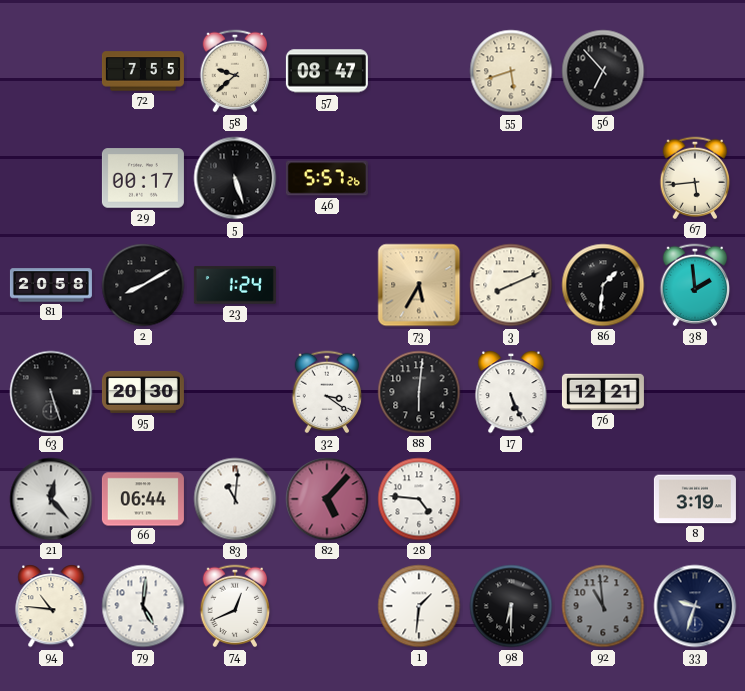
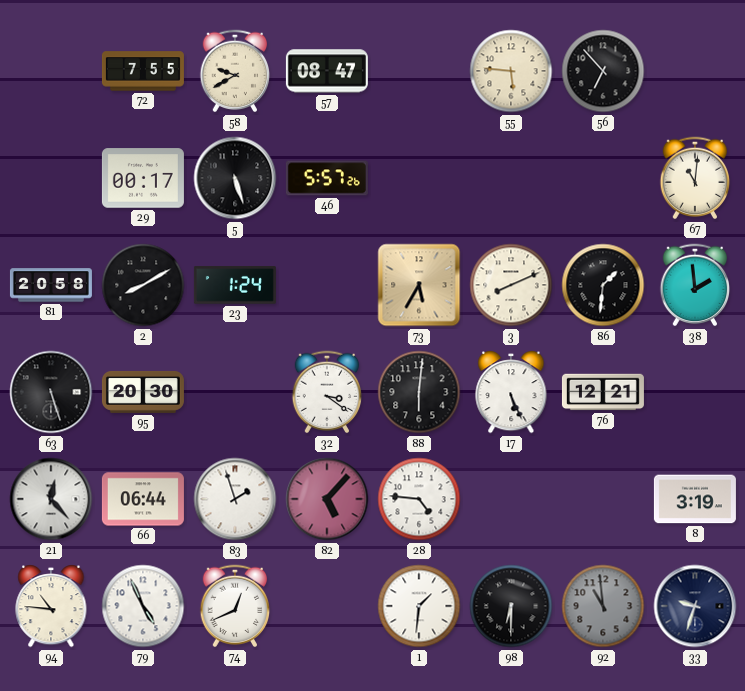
58: 9:38 -> 9:40 (235, 71)
55: 5:42 -> 5:46 (511, 71)
67: 5:44 -> 11:01 (695, 178)
83: 11:01 -> 1:57 (235, 499)
79: 5:01 -> 4:56 (143, 606)
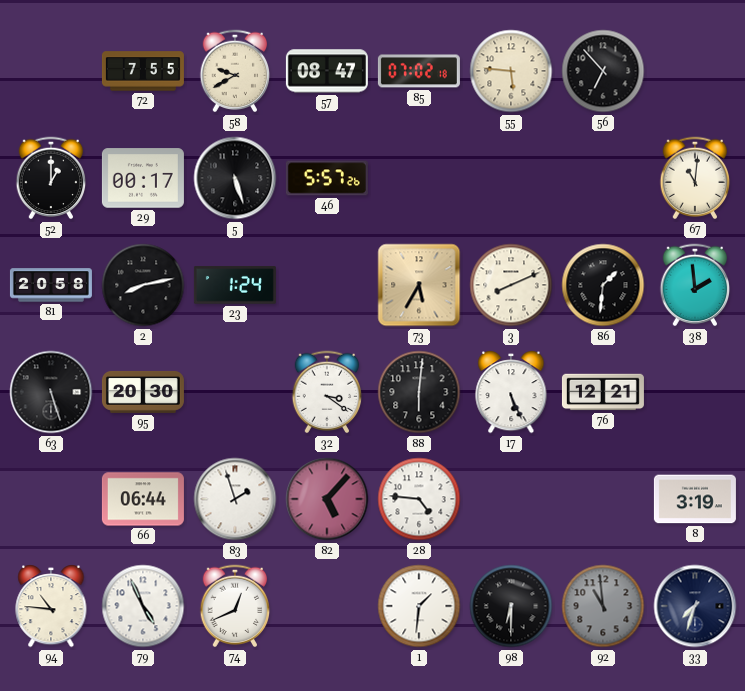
85: none -> 07:02 (419, 71)
52: none -> 1:00 (51, 178)
2: 8:10 -> 8:13 (143, 285)
21: 12:23 -> none (51, 499)
33: 9:33 -> 7:33 (695, 606)
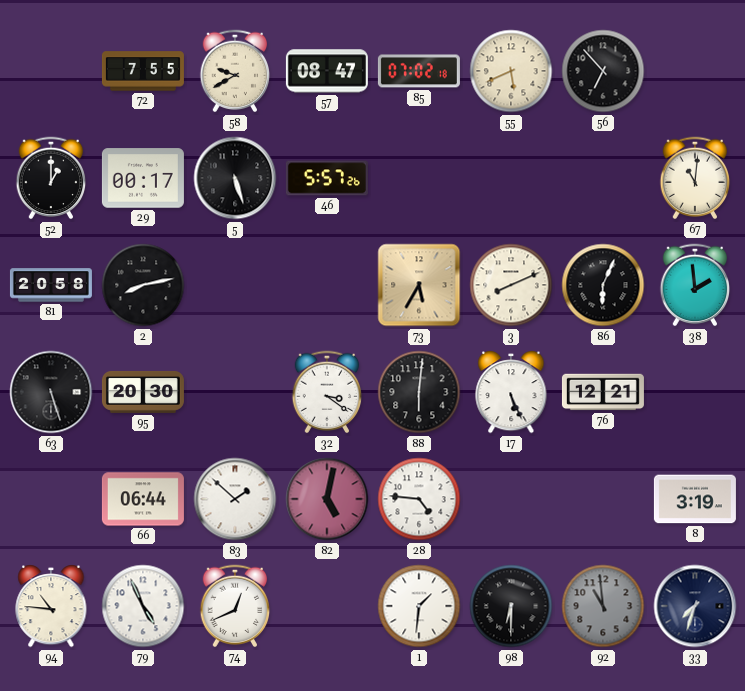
55: 5:46 -> 5:41 (511, 71)
23: 1:24 -> none (235, 285)
86: 1:31 -> 6:04 (603, 285)
83: 1:57 -> 1:52 (235, 499)
82: 5:07 -> 5:02 (327, 499)
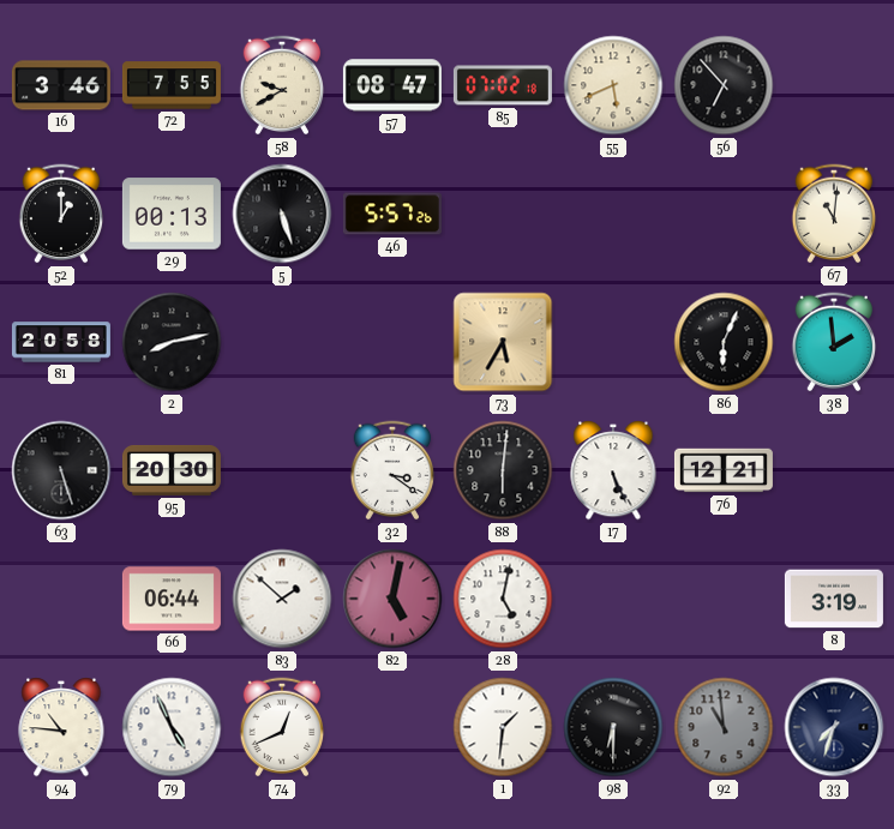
16: none -> 3:46 (61, 85)
29: 00:17 -> 00:13 (172, 214)
3: 8:11 -> none (511, 285)
28: 4:46 -> 5:02 (503, 599)
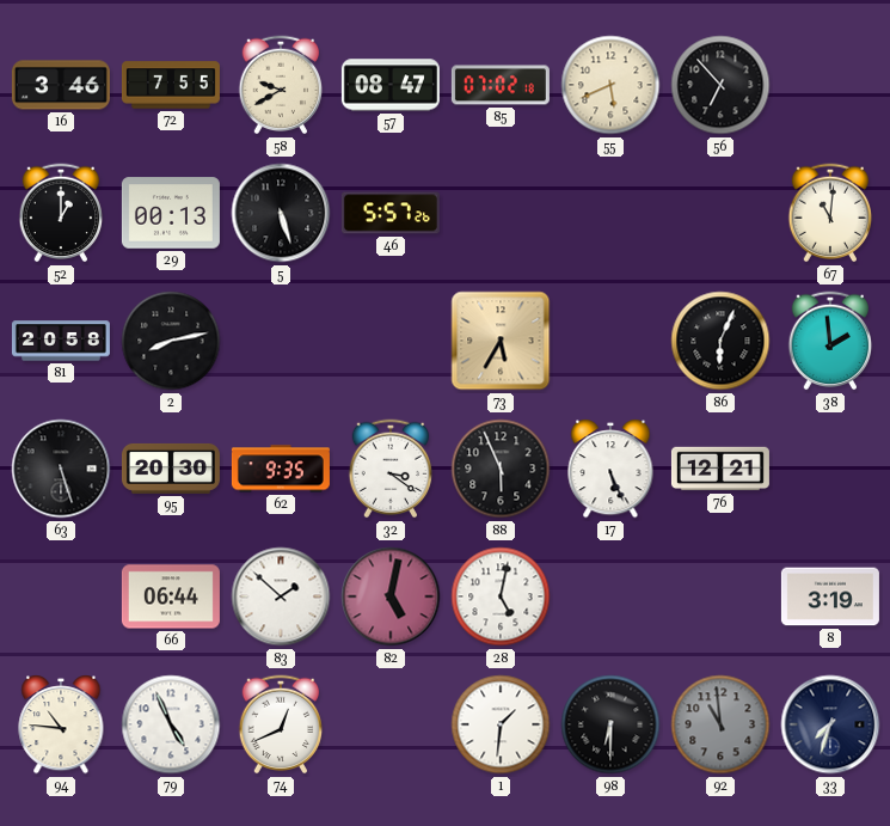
62: none -> 9:35 (281, 469)
88: 6:01 -> 5:56 (501, 469)
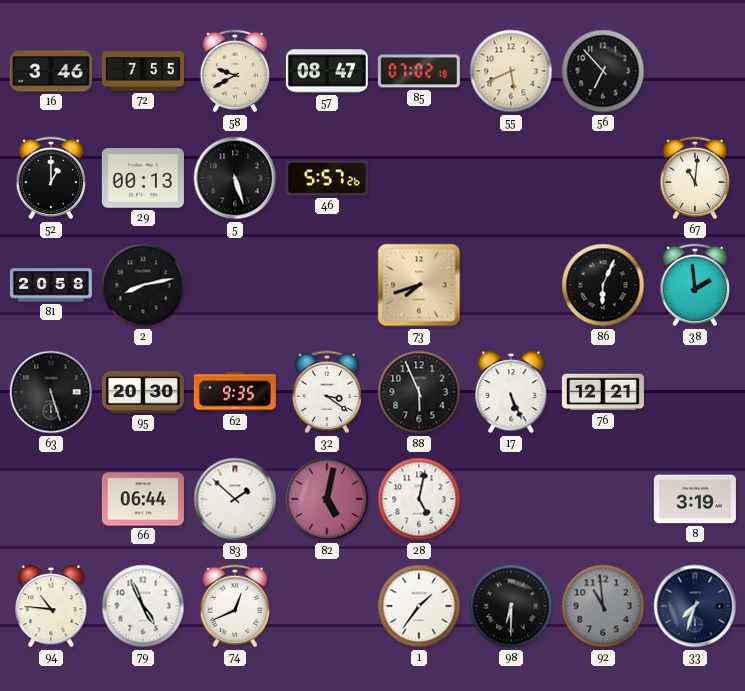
73: 5:35 -> 7:42 (419, 285)
1: 1:31 -> 1:36 (419, 606)
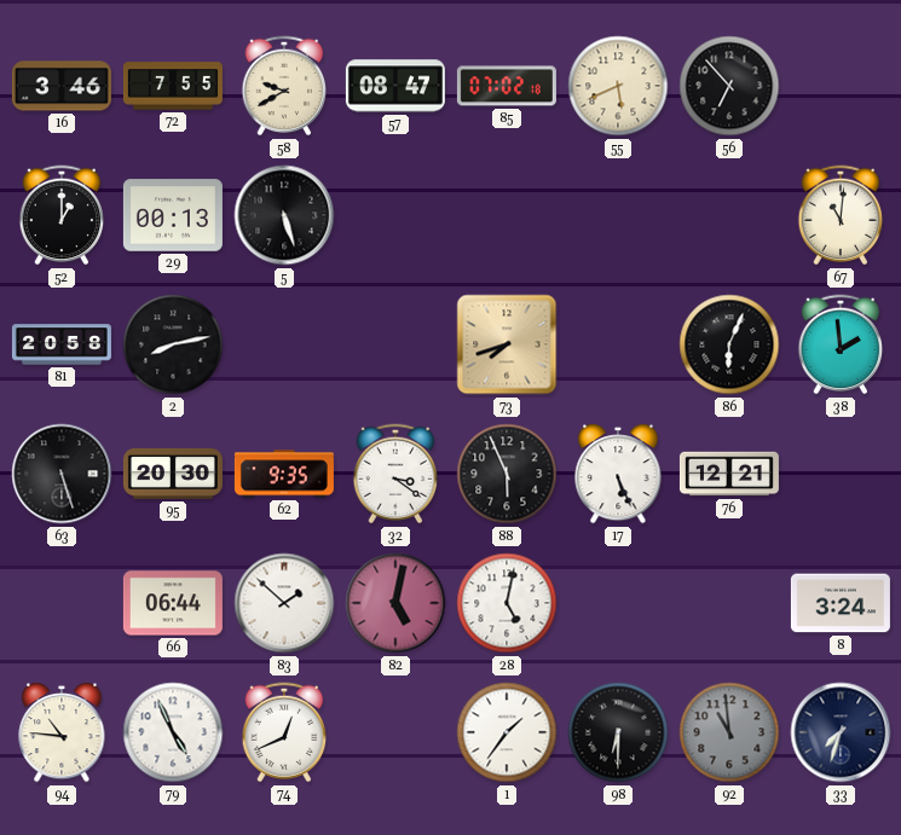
46: 5:57 -> none (327, 178)
8: 3:19 -> 3:24 (841, 603)
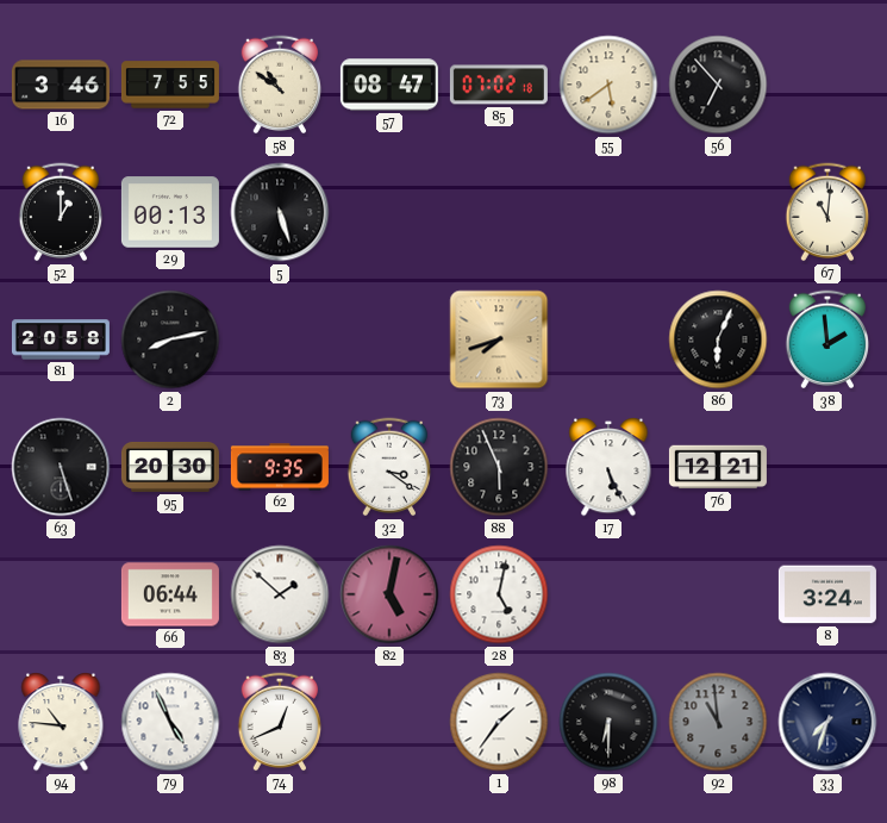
58: 9:40 -> 10:51 (280, 85)
55: 5:41 -> 5:39 (608, 85)
